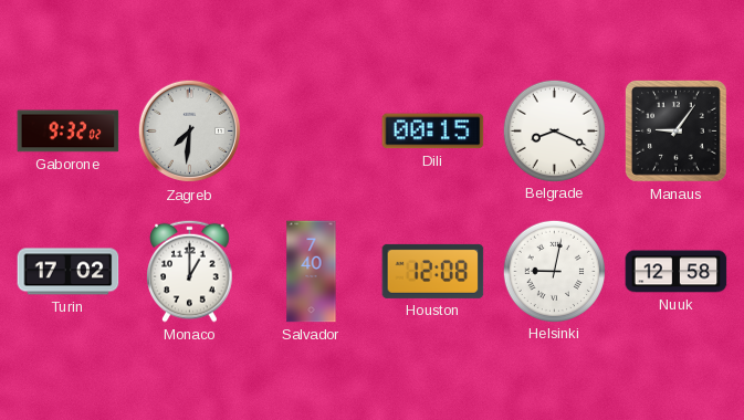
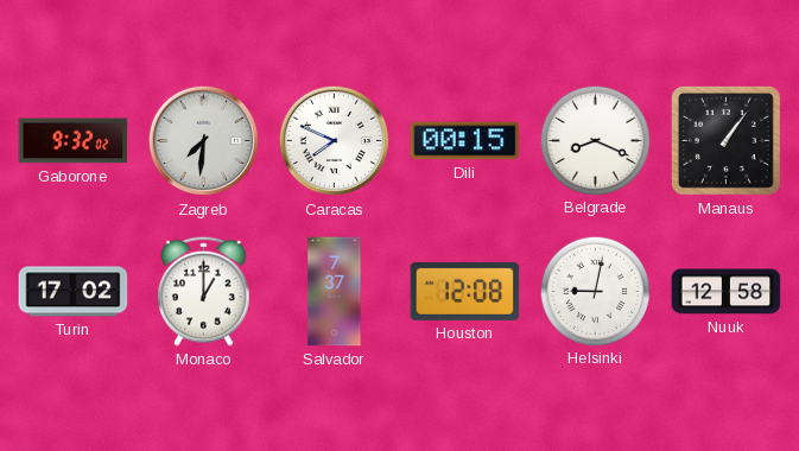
Caracas: none -> 7:49 (335, 141)
Manaus: 9:06 -> 1:06 (727, 141)
Salvador: 7:40 -> 7:37 (335, 292)
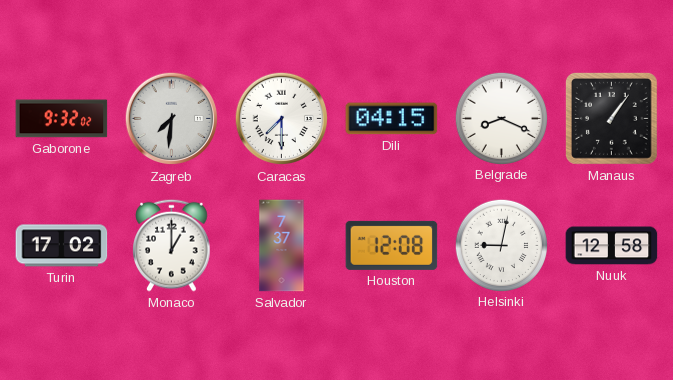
Caracas: 7:49 -> 7:30 (282, 119)
Dili: 00:15 -> 04:15 (392, 119)
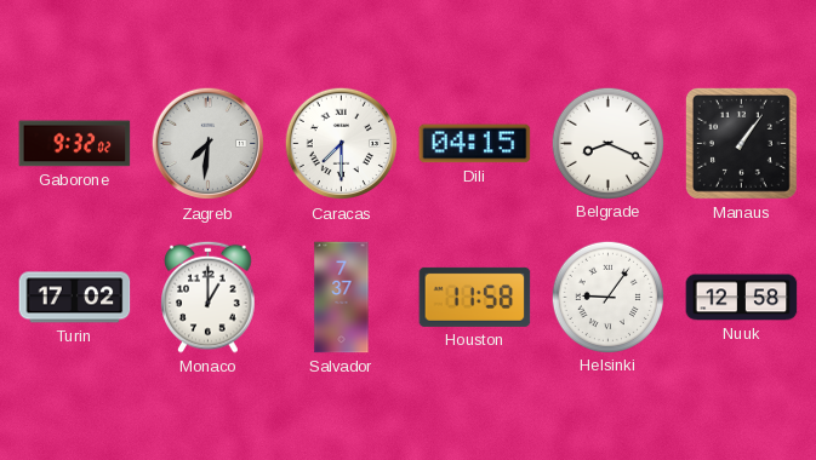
Houston: 12:08 -> 11:58 (475, 297)
Helsinki: 9:02 -> 9:06 (607, 297)
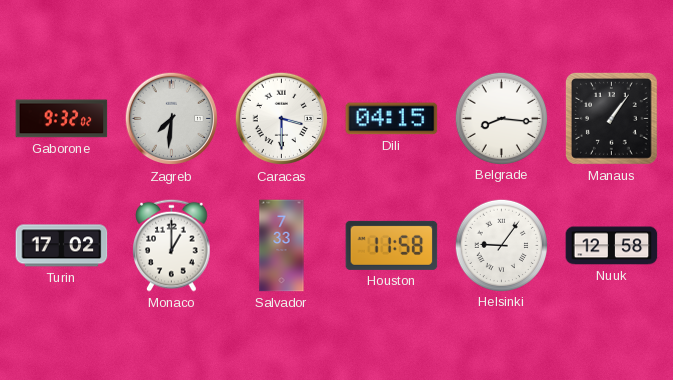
Caracas: 7:30 -> 3:30 (282, 119)
Belgrade: 8:19 -> 8:16 (501, 118)
Salvador: 7:37 -> 7:33 (282, 246)
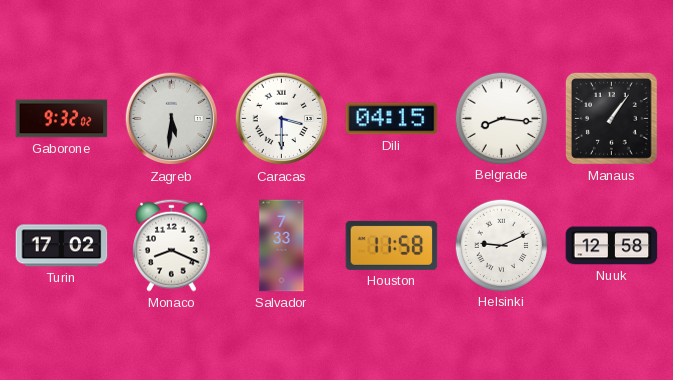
Zagreb: 7:31 -> 5:31 (172, 119)
Monaco: 1:00 -> 8:19 (172, 245)
Helsinki: 9:06 -> 9:11 (501, 245)
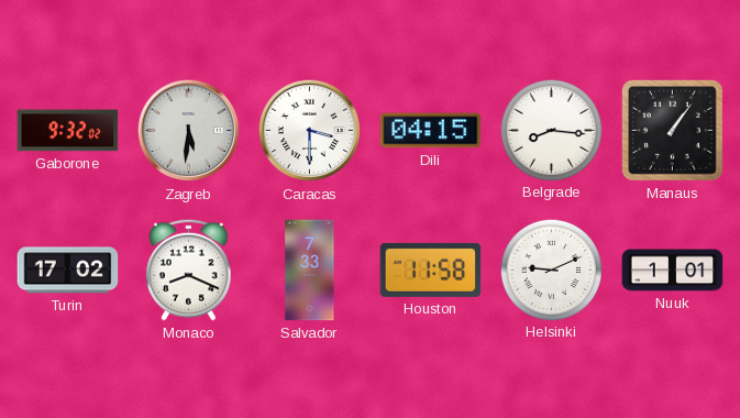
Nuuk: 12:58 -> 1:01 (673, 271)
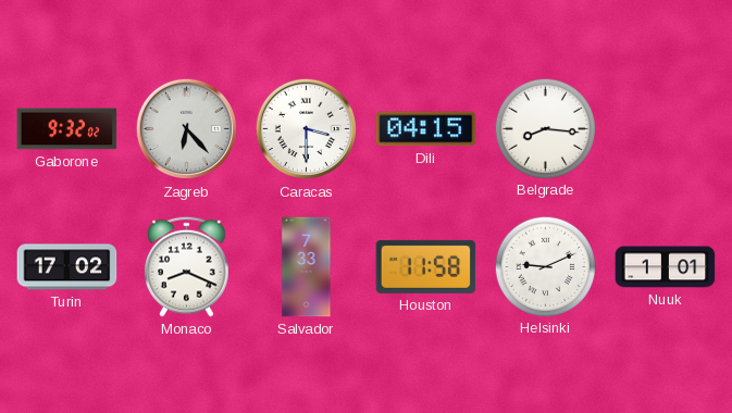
Zagreb: 5:31 -> 6:23 (187, 129)
Manaus: 1:06 -> none (673, 131)
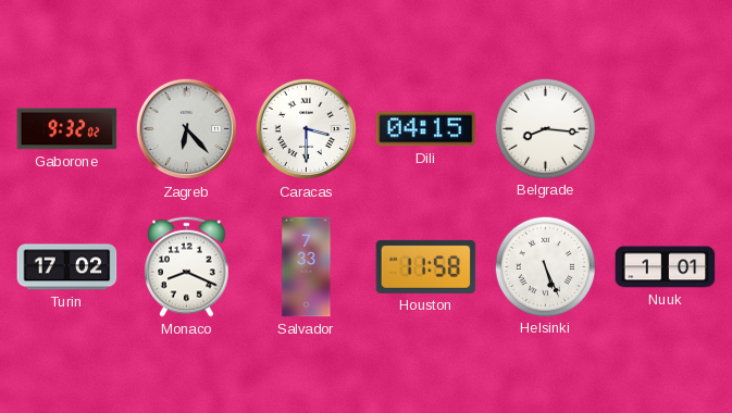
Helsinki: 9:11 -> 5:26 (545, 266)
